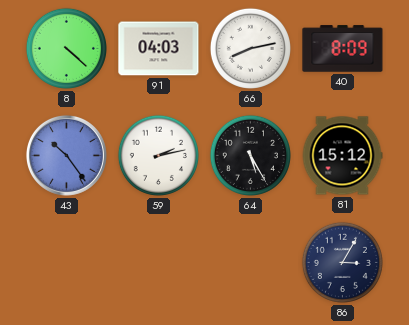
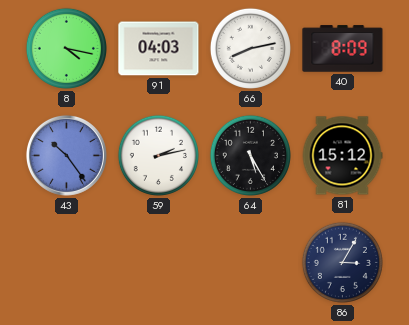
8: 4:22 -> 4:17 (66, 48)
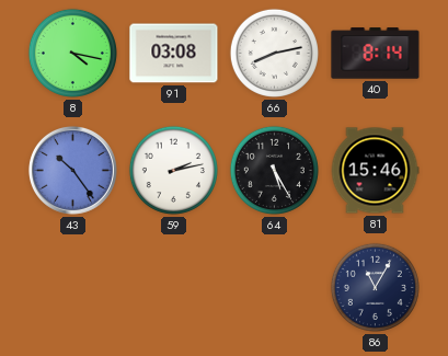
91: 04:03 -> 03:08 (174, 54)
40: 8:09 -> 8:14 (376, 54)
81: 15:12 -> 15:46 (375, 171)
86: 3:05 -> 11:05 (375, 287)
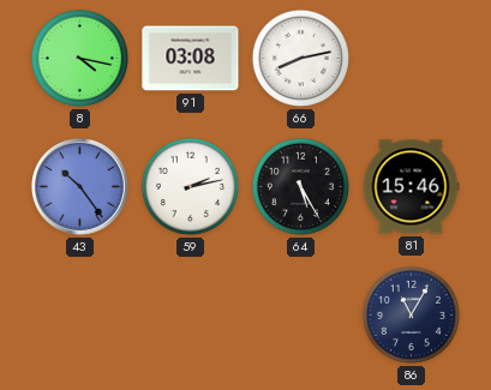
40: 8:14 -> none (376, 54)
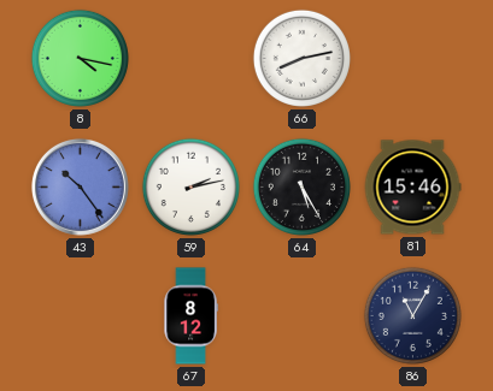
91: 03:08 -> none (191, 59)
67: none -> 8:12 (190, 316)
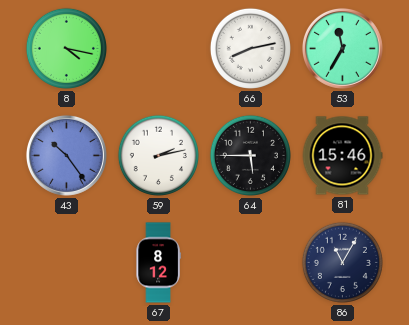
53: none -> 11:35 (342, 48)
64: 5:25 -> 5:45 (250, 155)
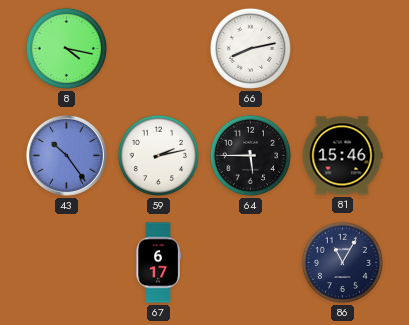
53: 11:35 -> none (342, 48)
67: 8:12 -> 6:17 (158, 263)
